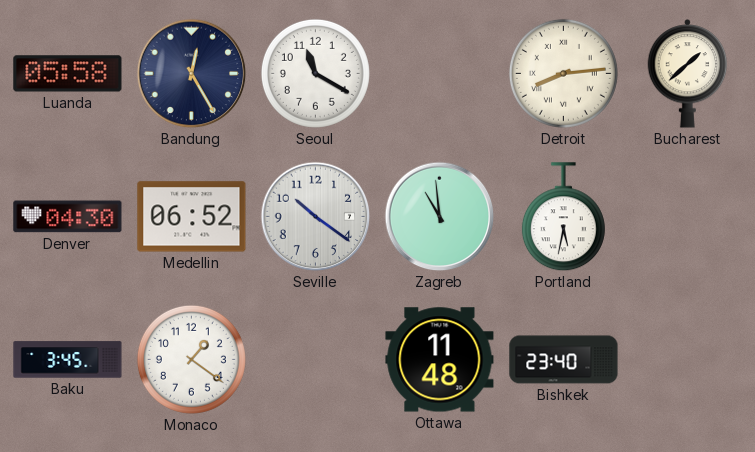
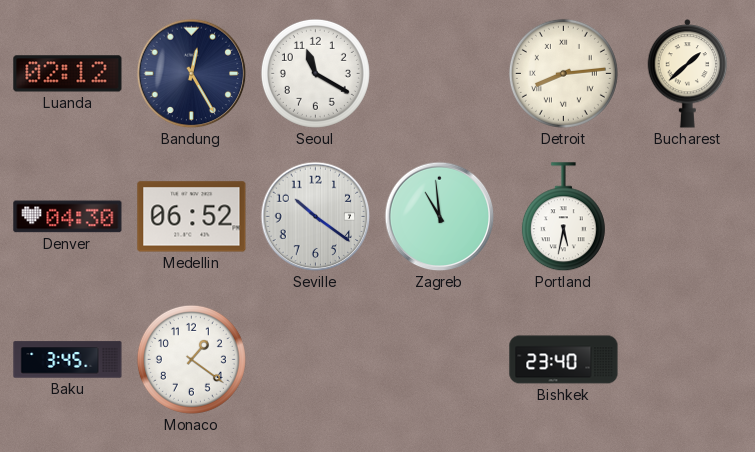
Luanda: 05:58 -> 02:12 (68, 74)
Ottawa: 11:48 -> none (440, 360)
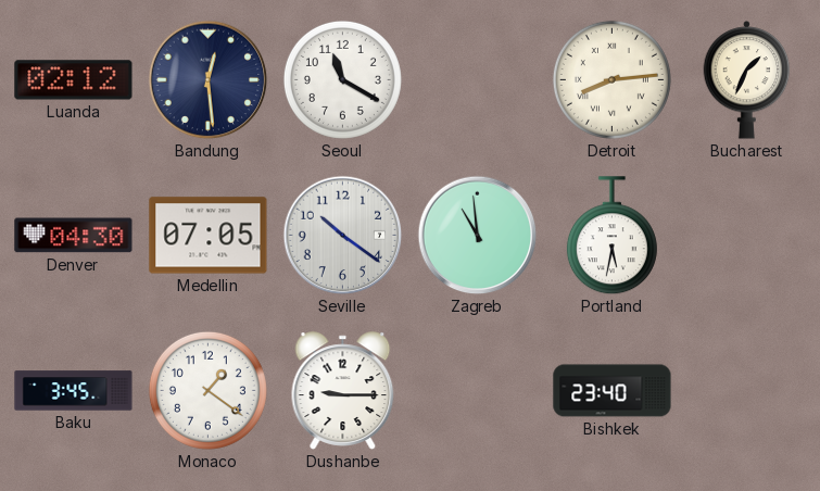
Bandung: 12:25 -> 12:29 (209, 80)
Bucharest: 1:38 -> 1:34 (747, 80)
Medellin: 06:52 -> 07:05 (209, 236)
Dushanbe: none -> 9:15 (343, 391)
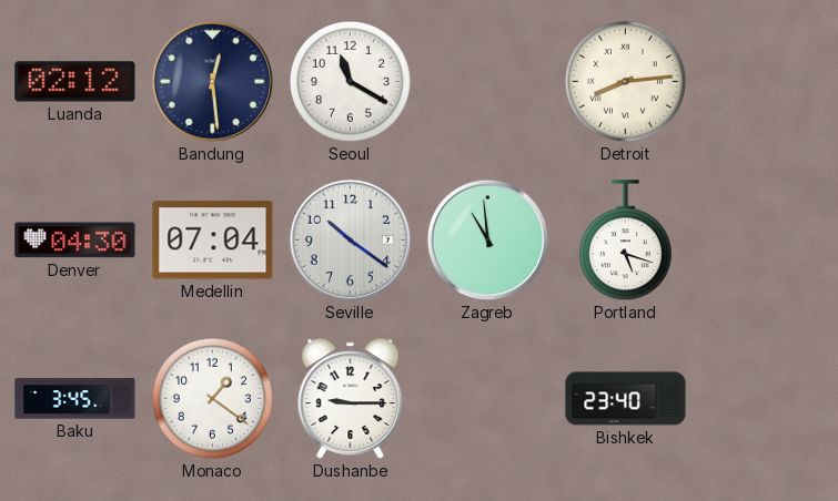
Bucharest: 1:34 -> none (747, 80)
Medellin: 07:05 -> 07:04 (213, 241)
Portland: 5:32 -> 5:18 (625, 241)
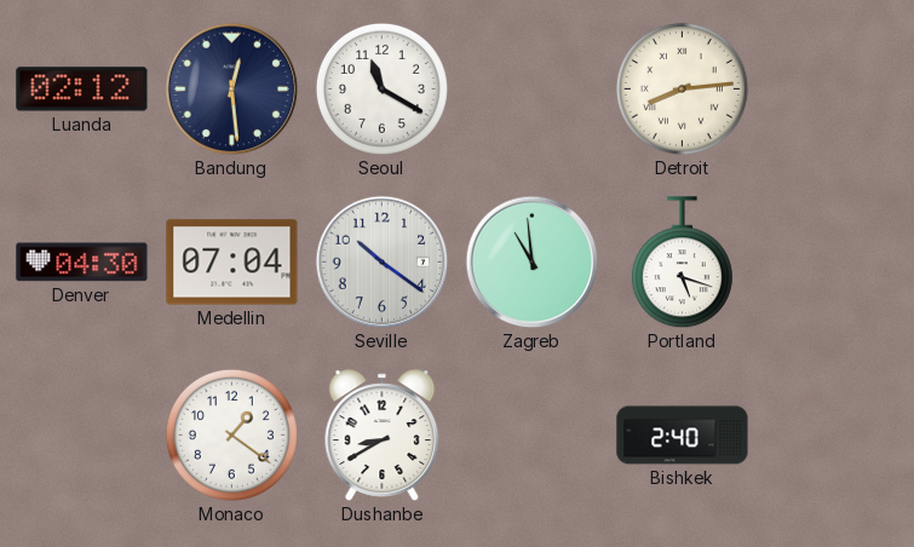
Baku: 3:45 -> none (75, 399)
Dushanbe: 9:15 -> 8:40 (383, 436)
Bishkek: 23:40 -> 2:40 (683, 436)
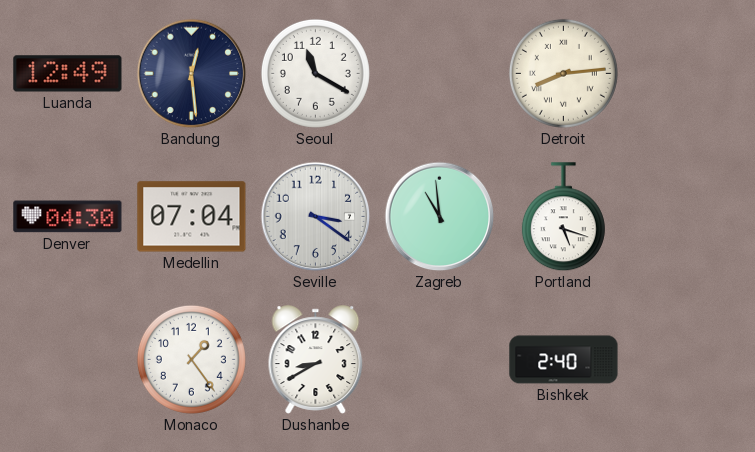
Luanda: 02:12 -> 12:49 (68, 74)
Seville: 10:21 -> 3:21 (316, 217)
Monaco: 1:21 -> 1:24 (191, 359)
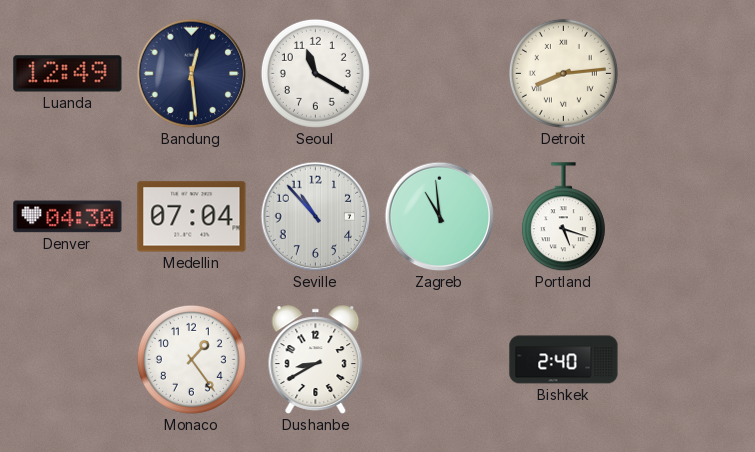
Seville: 3:21 -> 10:53 (316, 217)
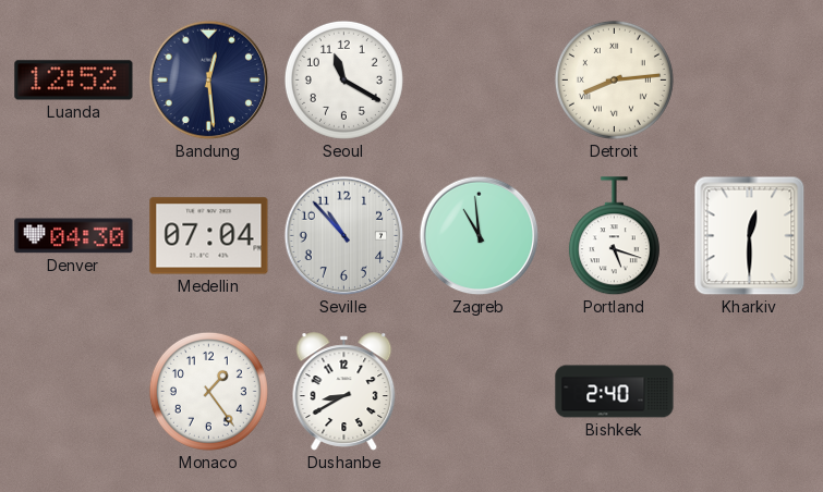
Luanda: 12:49 -> 12:52 (74, 81)
Kharkiv: none -> 12:30 (750, 236)
